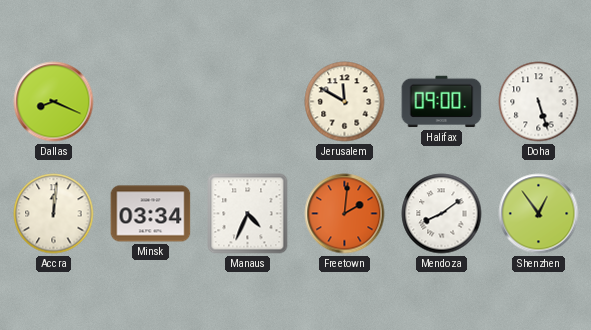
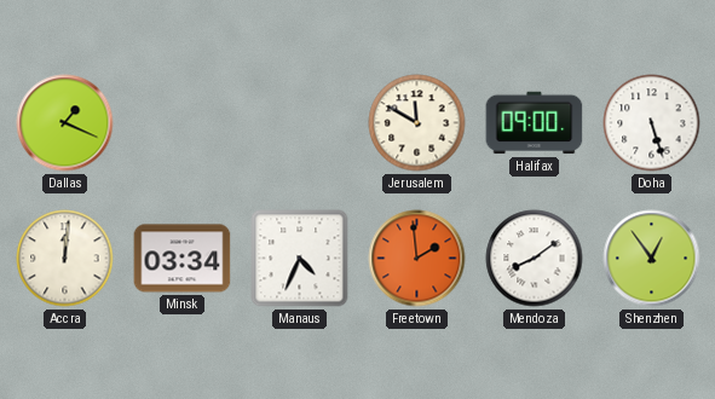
Dallas: 8:19 -> 1:19 (65, 123)
Freetown: 2:01 -> 1:59 (417, 259)
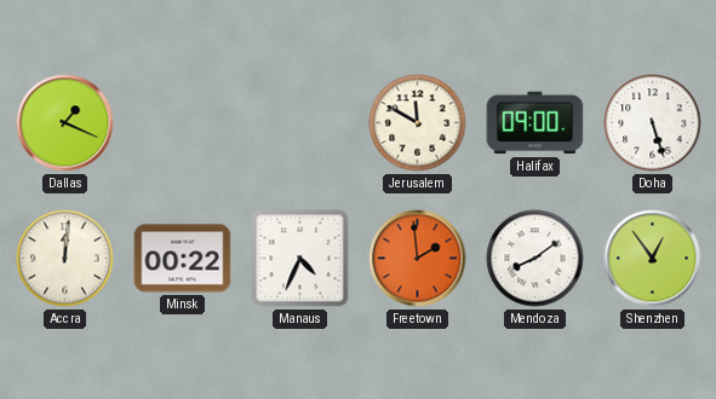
Minsk: 03:34 -> 00:22 (183, 259)
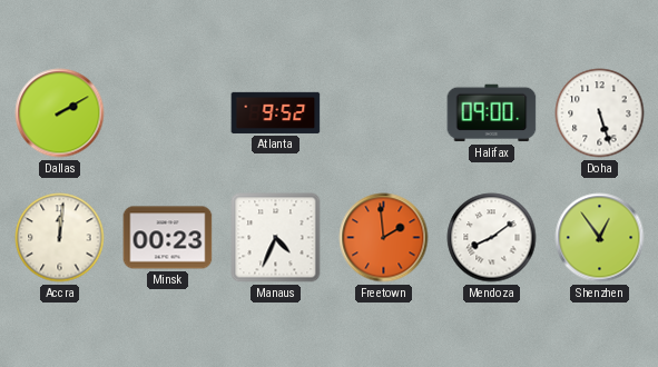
Dallas: 1:19 -> 2:10 (60, 113)
Atlanta: none -> 9:52 (276, 112)
Jerusalem: 11:50 -> none (418, 123)
Minsk: 00:22 -> 00:23 (168, 238)
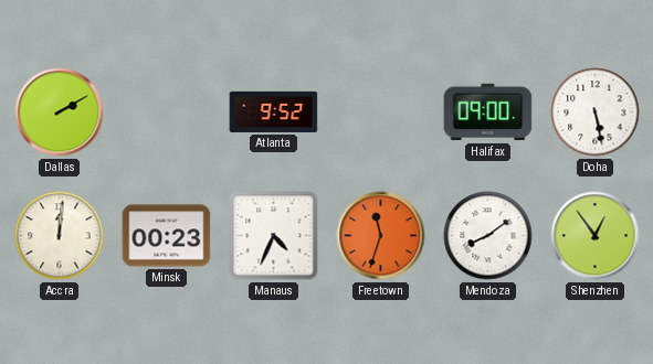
Doha: 5:27 -> 5:28 (596, 113)
Freetown: 1:59 -> 11:33 (381, 236)
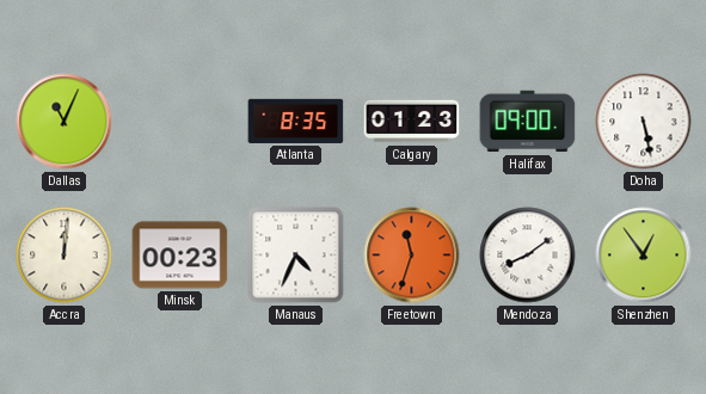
Dallas: 2:10 -> 11:04 (65, 122)
Atlanta: 9:52 -> 8:35 (296, 121)
Calgary: none -> 01:23 (412, 122)
